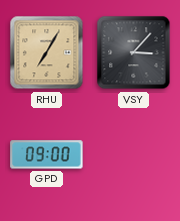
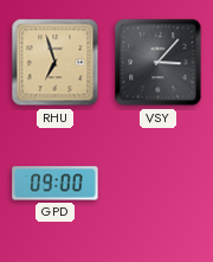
RHU: 7:05 -> 6:57 (56, 63)
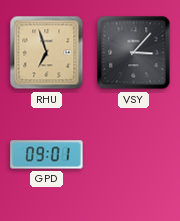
GPD: 09:00 -> 09:01 (47, 155)
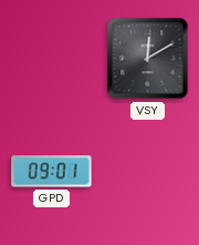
RHU: 6:57 -> none (47, 53)
VSY: 3:07 -> 12:10 (148, 59)
